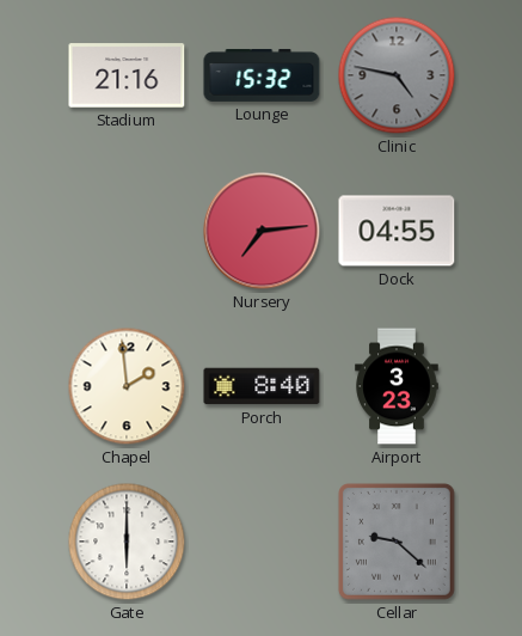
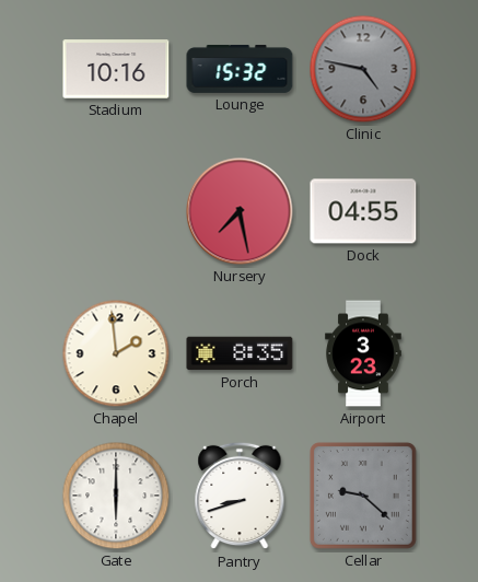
Stadium: 21:16 -> 10:16 (116, 69)
Nursery: 7:14 -> 7:28 (240, 211)
Porch: 8:40 -> 8:35 (240, 353)
Pantry: none -> 8:42 (240, 496)
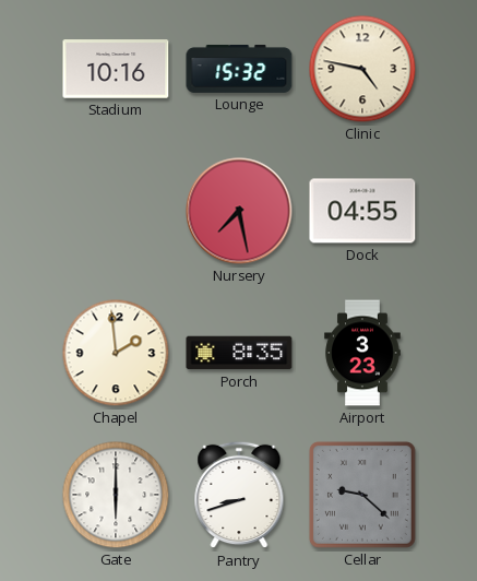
Clinic dial: grey -> cream (362, 69)
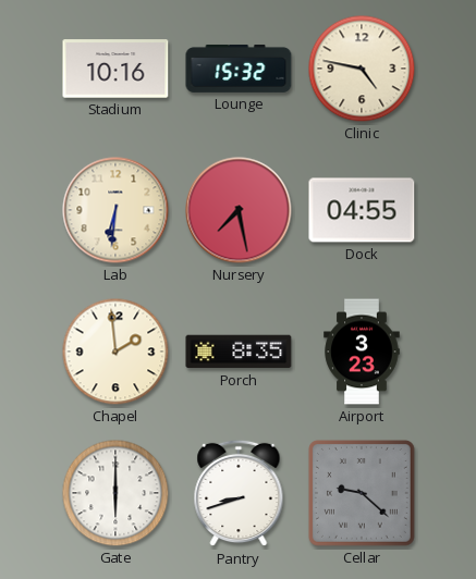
Lab: none -> 6:31 (115, 210)
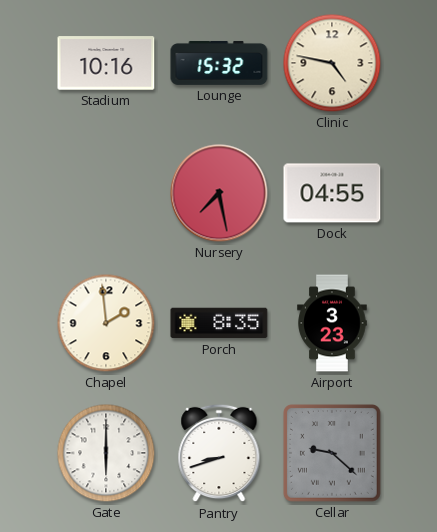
Lab: 6:31 -> none (115, 210)
